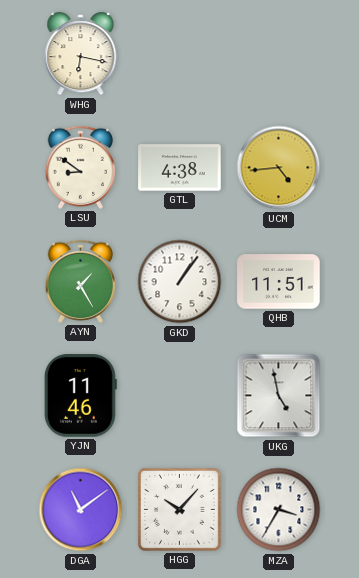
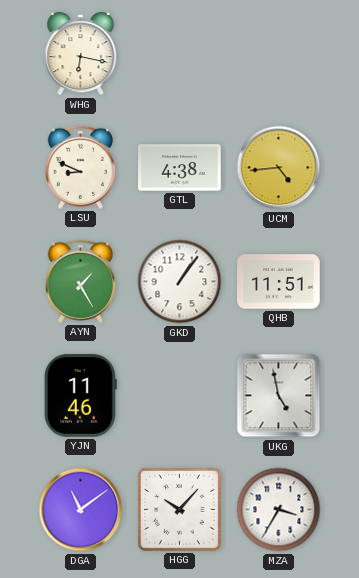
LSU: 8:51 -> 8:49 (80, 167)
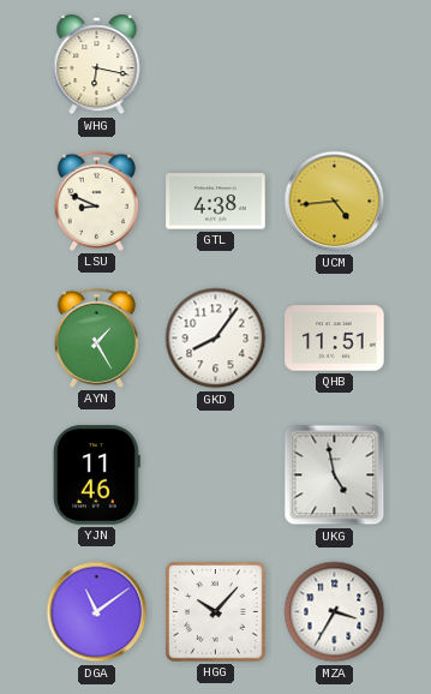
GKD: 1:06 -> 8:06 (216, 339)
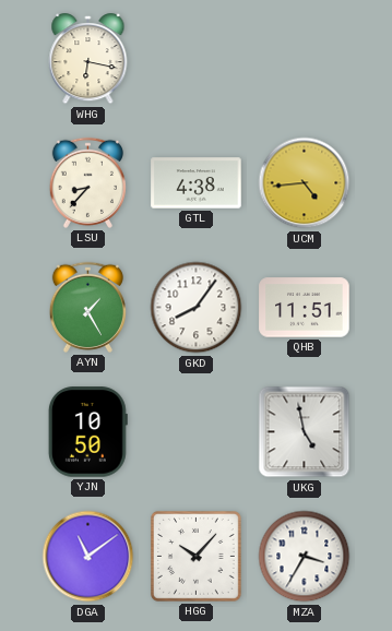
LSU: 8:49 -> 8:37 (87, 182)
YJN: 11:46 -> 10:50 (87, 432)
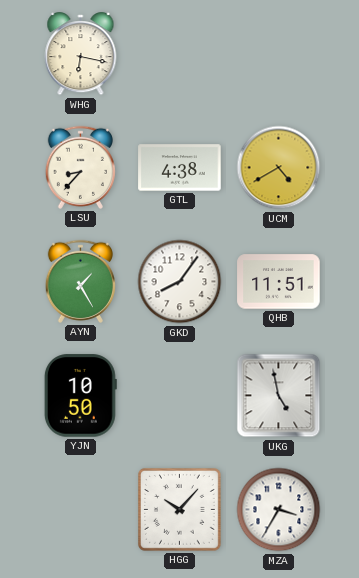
UCM: 4:44 -> 4:40 (279, 168)
DGA: 11:09 -> none (88, 557)
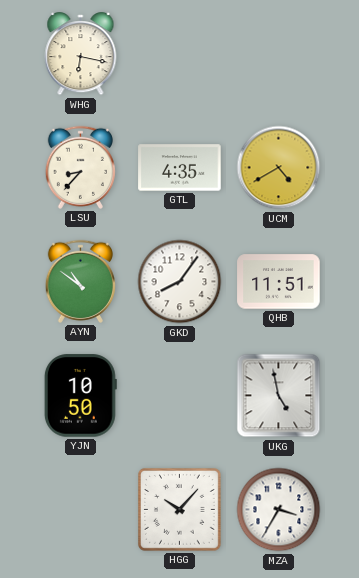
GTL: 4:38 -> 4:35 (180, 168)
AYN: 1:25 -> 10:51 (80, 281)
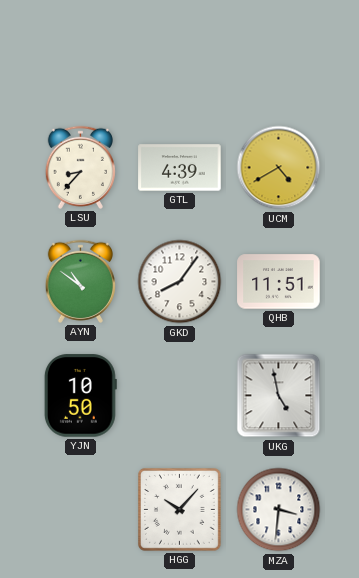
WHG: 6:17 -> none (81, 54)
GTL: 4:35 -> 4:39 (180, 168)
MZA: 3:35 -> 3:31 (279, 510)
